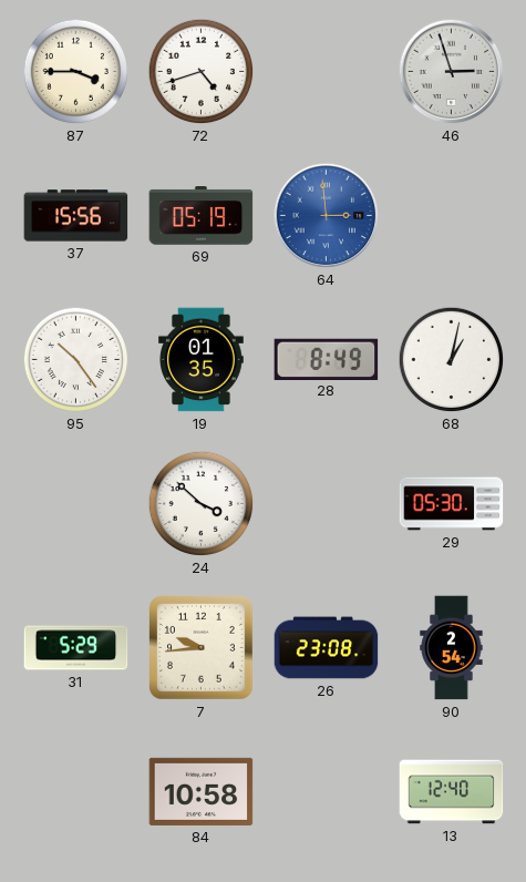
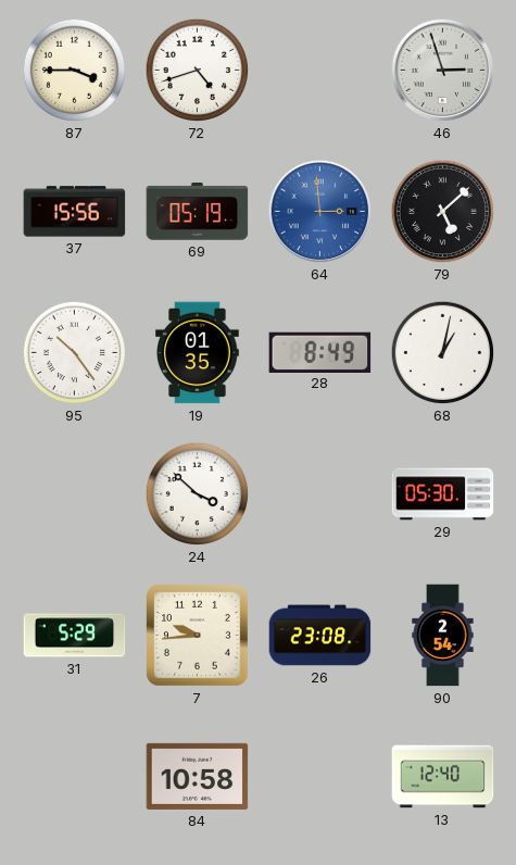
79: none -> 5:08 (443, 212)
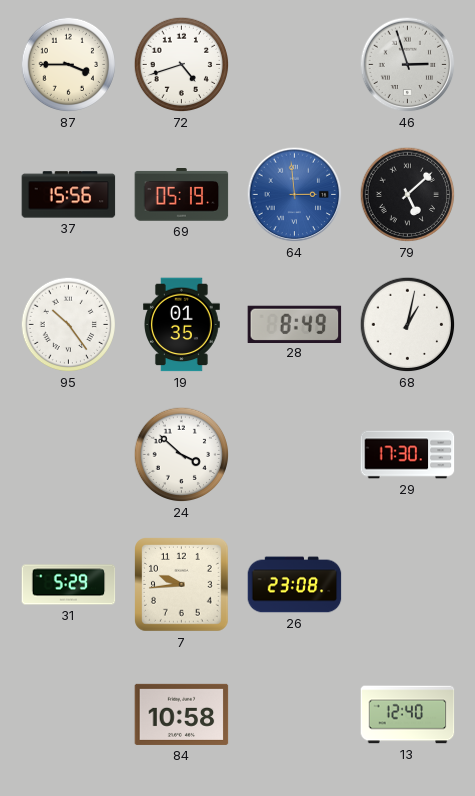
29: 05:30 -> 17:30 (408, 455)
90: 2:54 -> none (443, 636)
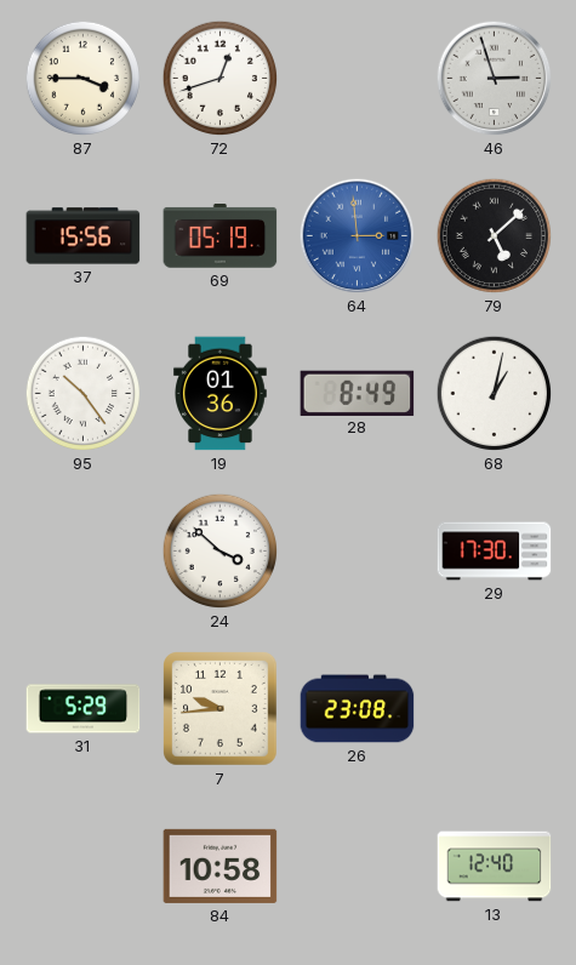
72: 4:42 -> 12:42 (221, 79)
19: 01:35 -> 01:36 (221, 394)
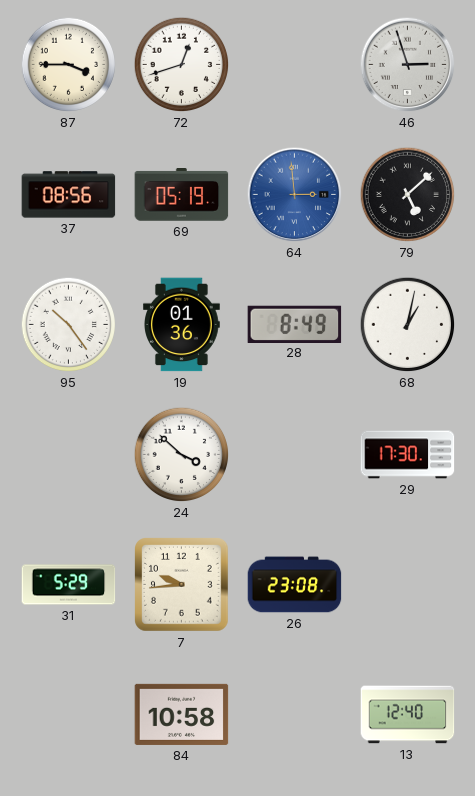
37: 15:56 -> 08:56 (69, 195)
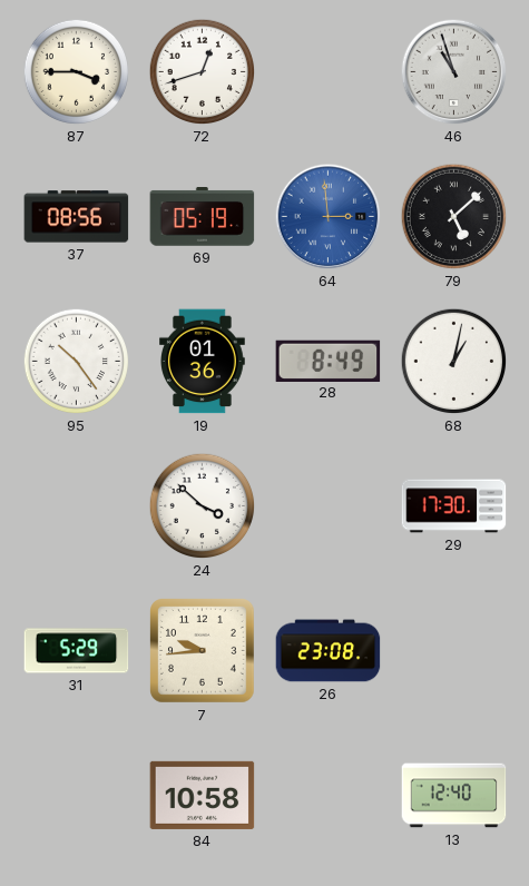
46: 2:57 -> 10:57 (454, 72)
